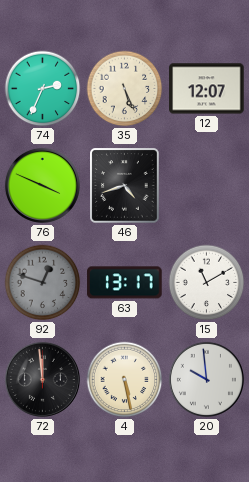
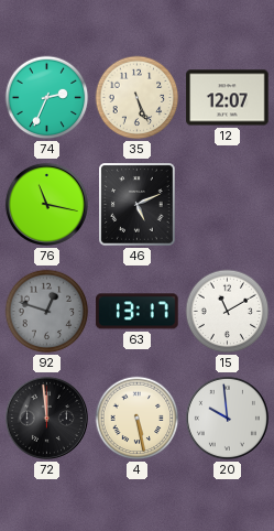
76: 3:49 -> 11:17 (46, 204)
46: 4:42 -> 5:11 (138, 205)
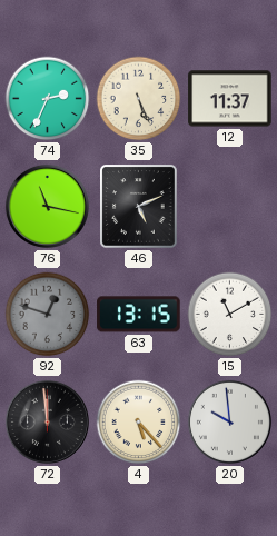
12: 12:07 -> 11:37 (230, 99)
63: 13:17 -> 13:15 (139, 315)
4: 5:28 -> 5:23 (139, 423)
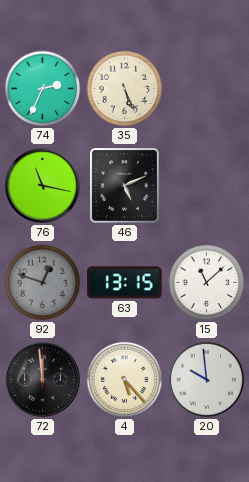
12: 11:37 -> none (230, 99)
15: 11:10 -> 11:08 (207, 283)
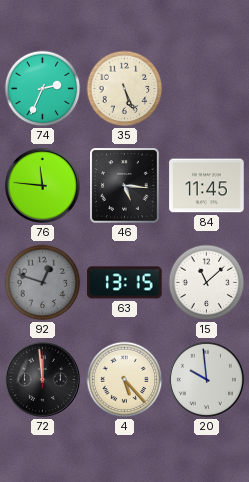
76: 11:17 -> 11:46 (42, 185)
46: 5:11 -> 5:16 (125, 186)
84: none -> 11:45 (207, 186)
